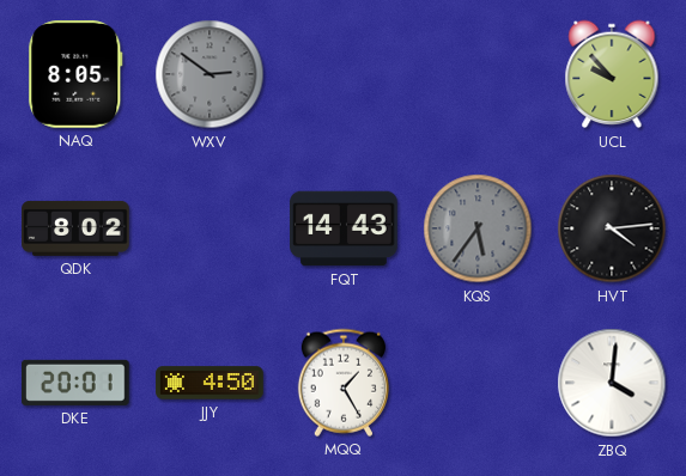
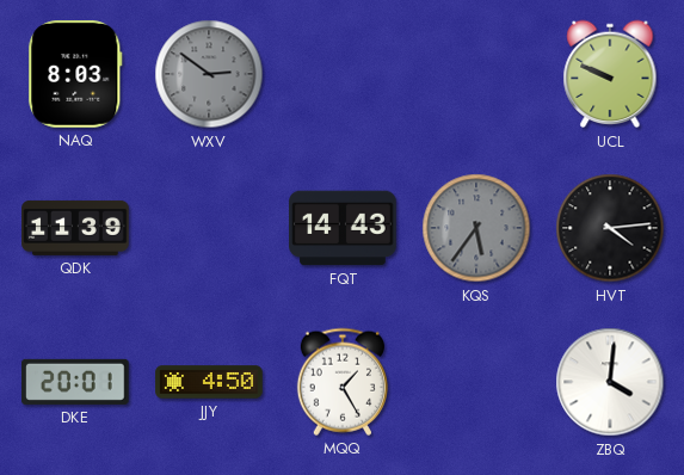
NAQ: 8:05 -> 8:03 (75, 74)
UCL: 9:53 -> 9:49 (610, 74)
QDK: 8:02 -> 11:39 (75, 228)
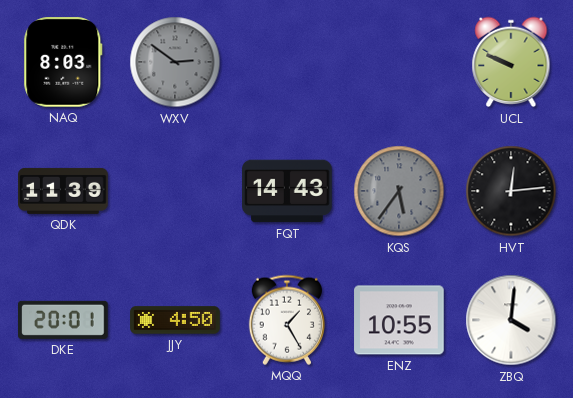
HVT: 4:14 -> 12:14 (511, 191)
ENZ: none -> 10:55 (399, 320)
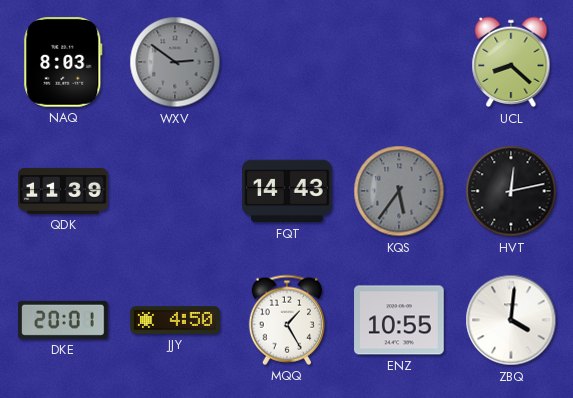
UCL: 9:49 -> 8:22 (511, 62)
HVT: 12:14 -> 12:13 (511, 191)
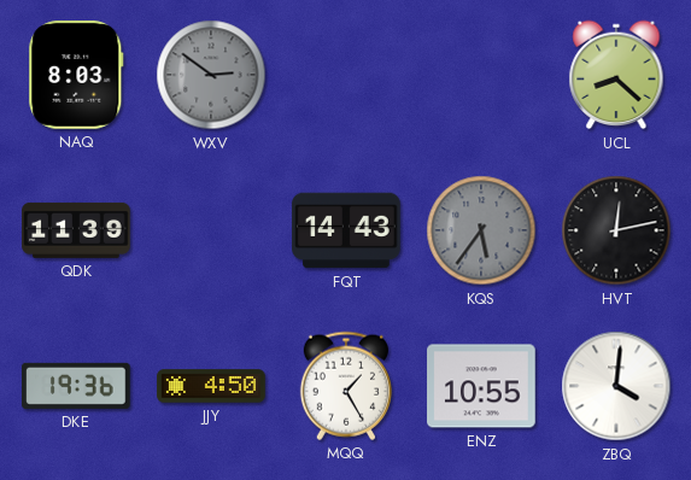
DKE: 20:01 -> 19:36 (76, 386)
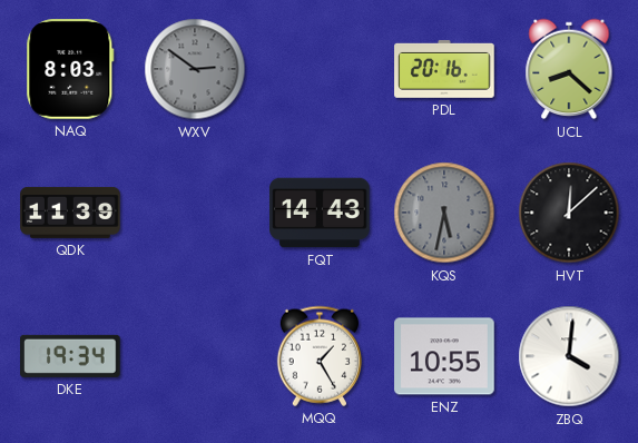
PDL: none -> 20:16 (444, 69)
KQS: 5:36 -> 5:32 (444, 213)
HVT: 12:13 -> 12:08 (569, 213)
DKE: 19:36 -> 19:34 (70, 356)
JJY: 4:50 -> none (211, 386)
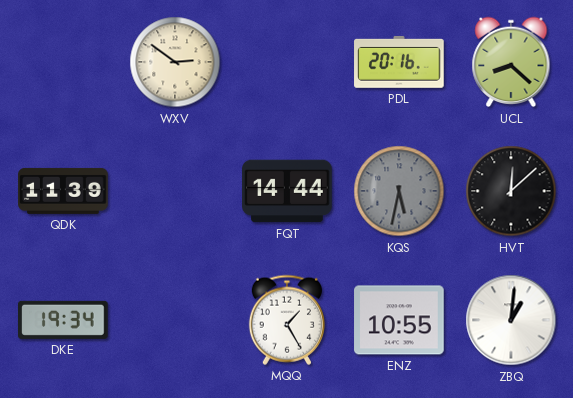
NAQ: 8:03 -> none (70, 69)
WXV dial: grey -> cream (175, 62)
FQT: 14:43 -> 14:44 (287, 191)
ZBQ: 4:01 -> 1:01 (511, 320)
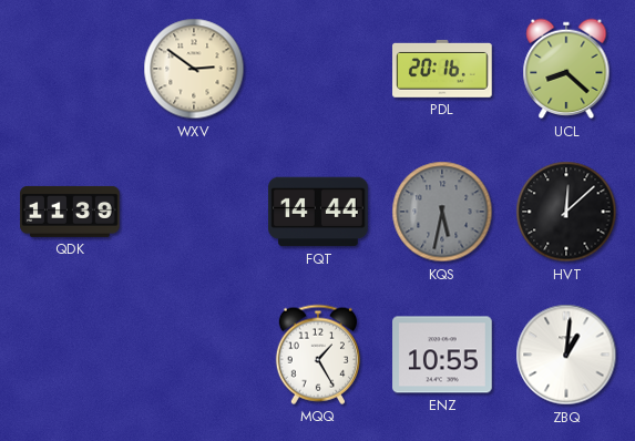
DKE: 19:34 -> none (63, 320)
